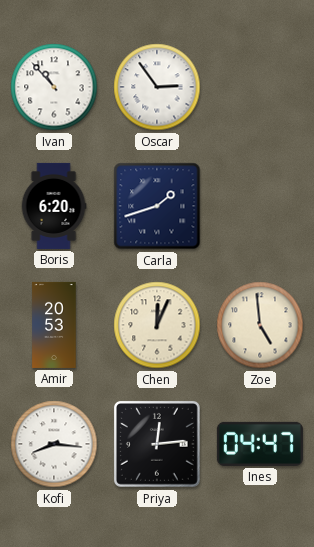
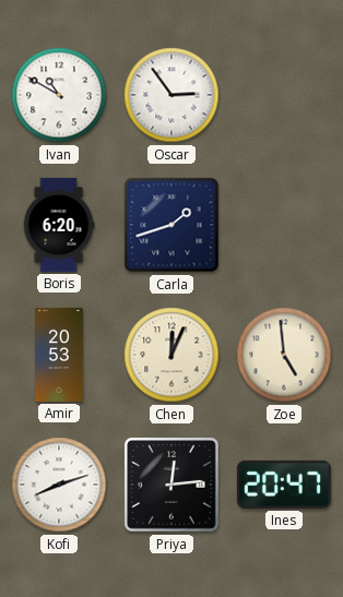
Ivan: 10:53 -> 10:50 (59, 95)
Kofi: 8:16 -> 8:12 (59, 485)
Ines: 04:47 -> 20:47 (284, 485)
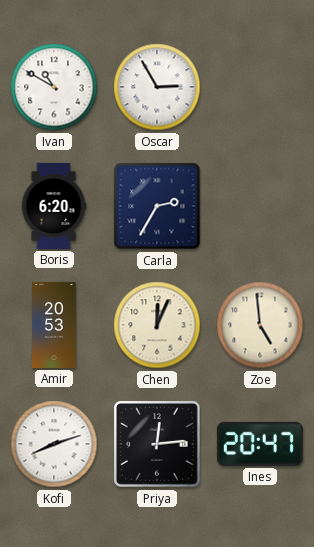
Oscar: 2:54 -> 2:55 (157, 87)
Carla: 1:42 -> 2:35 (157, 206)
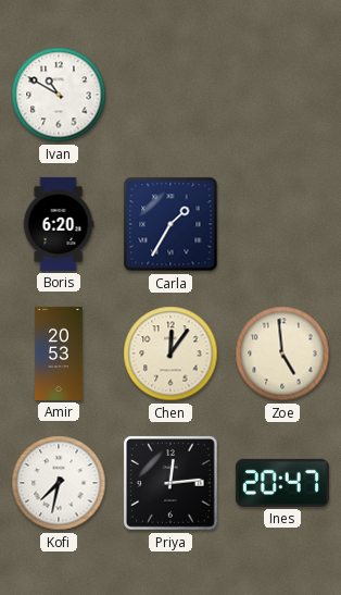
Oscar: 2:55 -> none (157, 87)
Carla: 2:35 -> 1:35 (171, 224)
Chen: 12:04 -> 12:06 (171, 354)
Kofi: 8:12 -> 7:32 (59, 483)
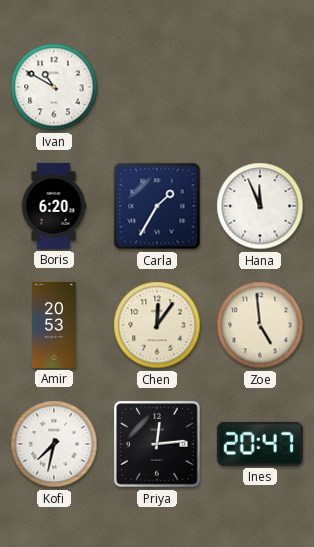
Hana: none -> 11:56 (260, 206)
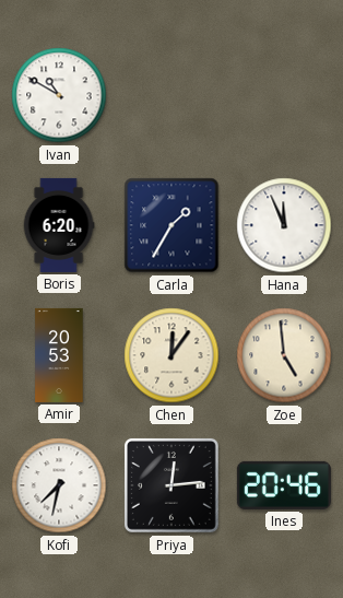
Ines: 20:47 -> 20:46 (284, 485)
